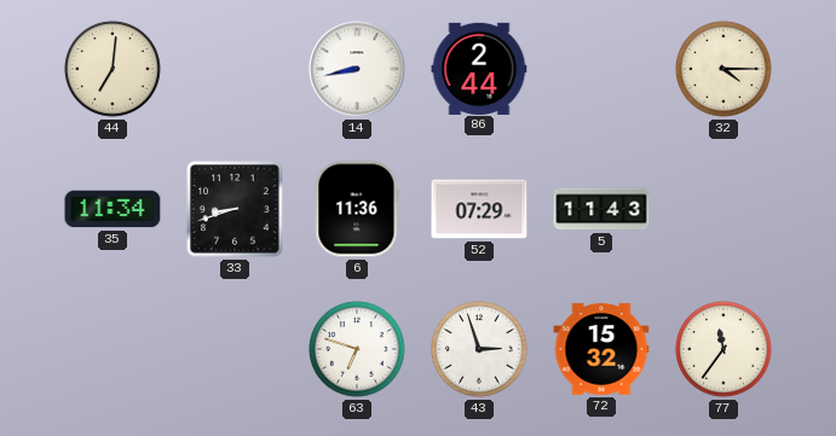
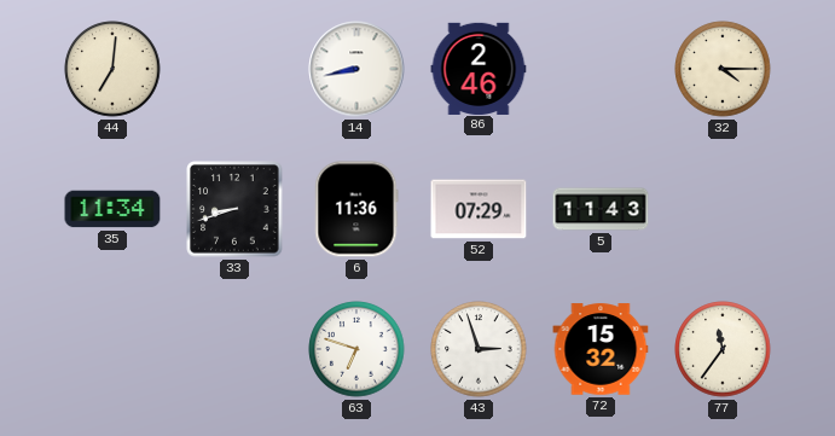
86: 2:44 -> 2:46 (479, 68)
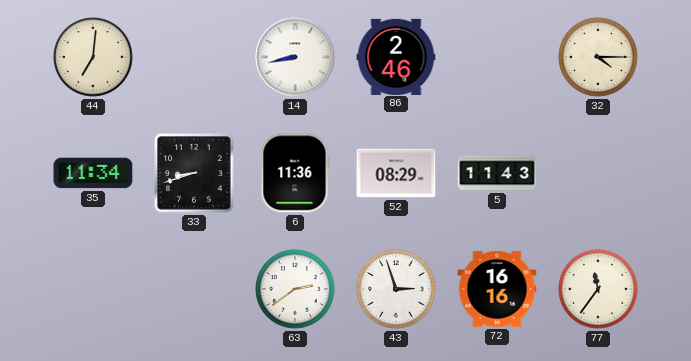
52: 07:29 -> 08:29 (396, 173)
63: 6:48 -> 2:39 (295, 289)
72: 15:32 -> 16:16 (497, 289)
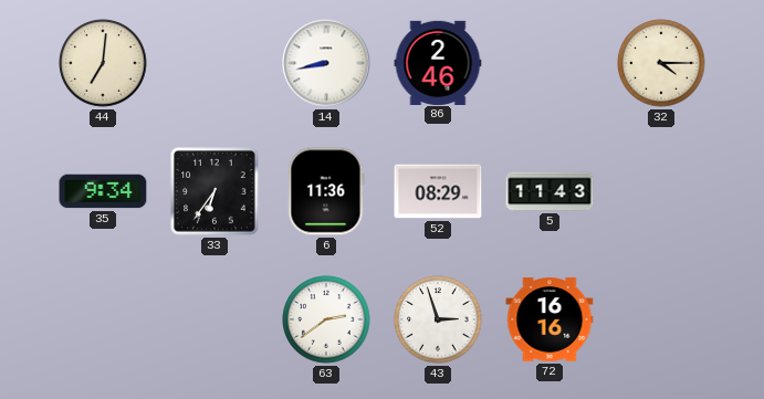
35: 11:34 -> 9:34 (103, 191)
33: 8:42 -> 6:36 (214, 191)
77: 11:36 -> none (598, 289)
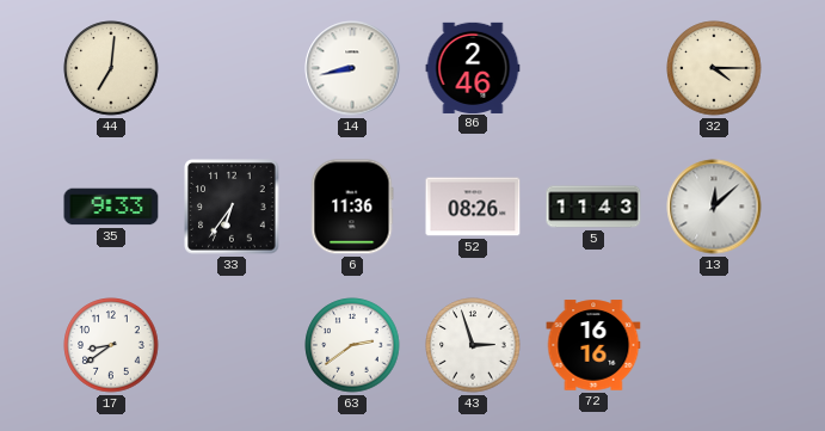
35: 9:34 -> 9:33 (111, 207)
52: 08:29 -> 08:26 (473, 207)
13: none -> 12:08 (714, 207)
17: none -> 8:39 (111, 345)
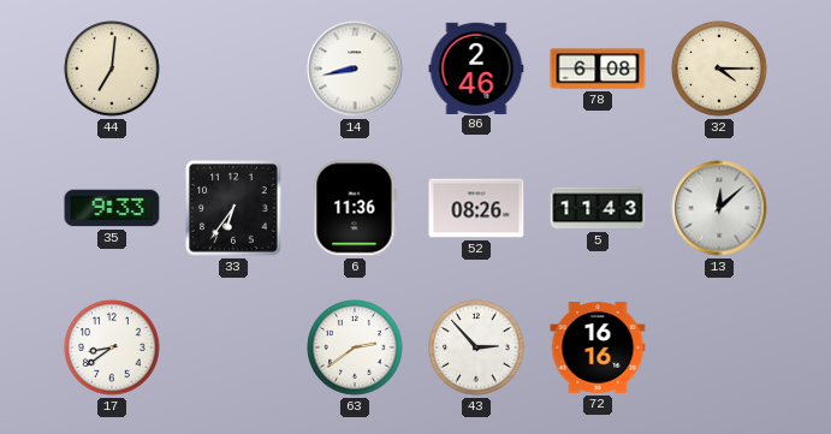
78: none -> 6:08 (598, 69)
43: 2:57 -> 2:53 (476, 347)
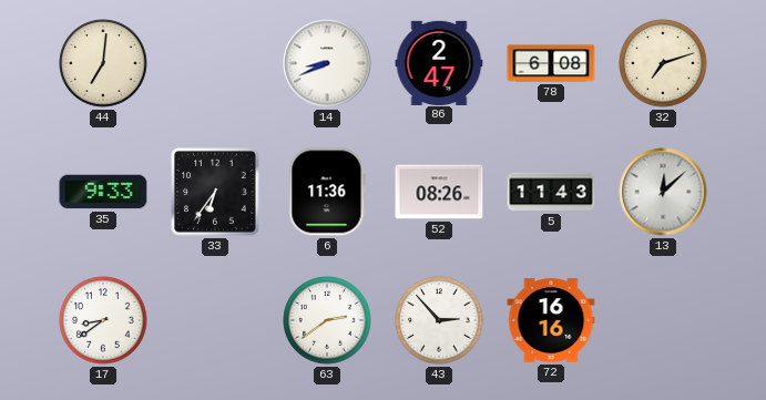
14: 8:43 -> 8:41 (327, 63)
86: 2:46 -> 2:47 (439, 62)
32: 4:15 -> 7:12 (663, 63)
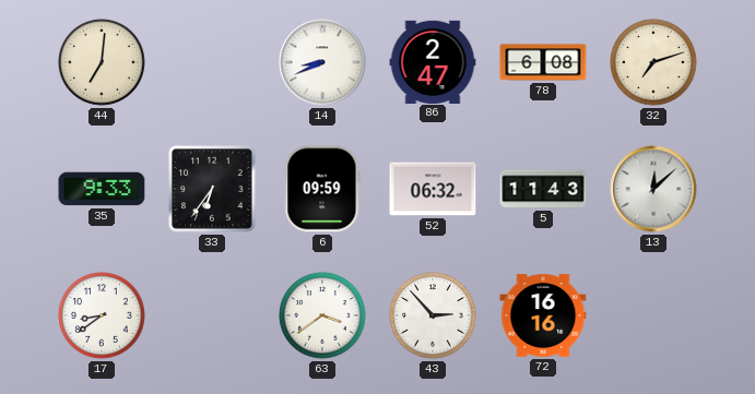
6: 11:36 -> 09:59 (322, 189)
52: 08:26 -> 06:32 (433, 189)
63: 2:39 -> 3:39 (322, 315)
